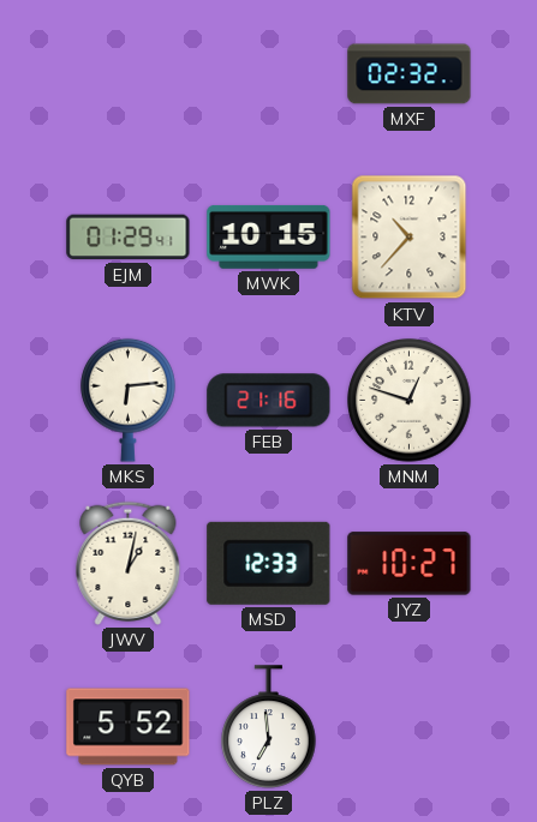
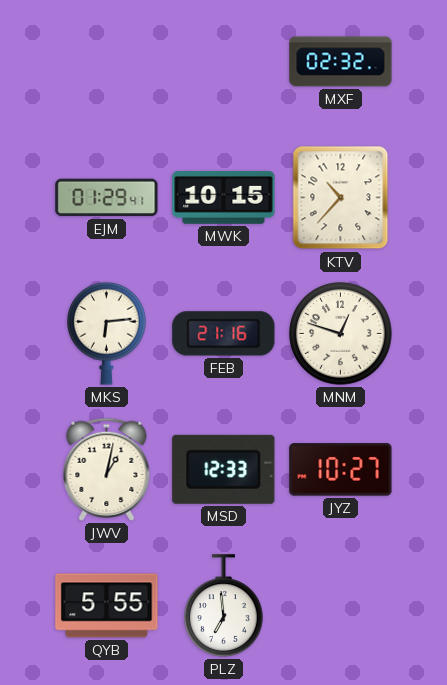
QYB: 5:52 -> 5:55 (107, 606)
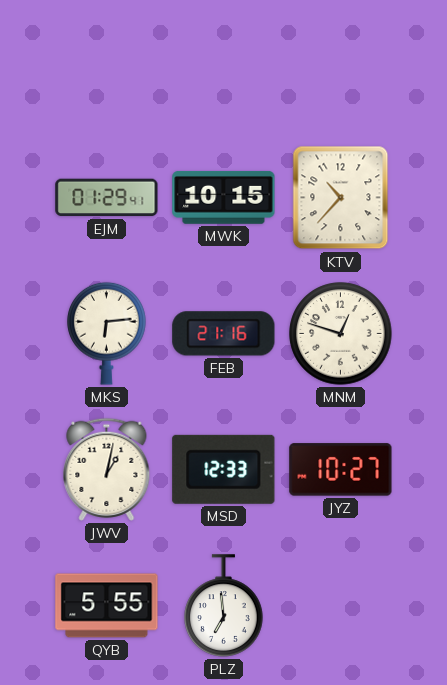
MXF: 02:32 -> none (341, 62)
